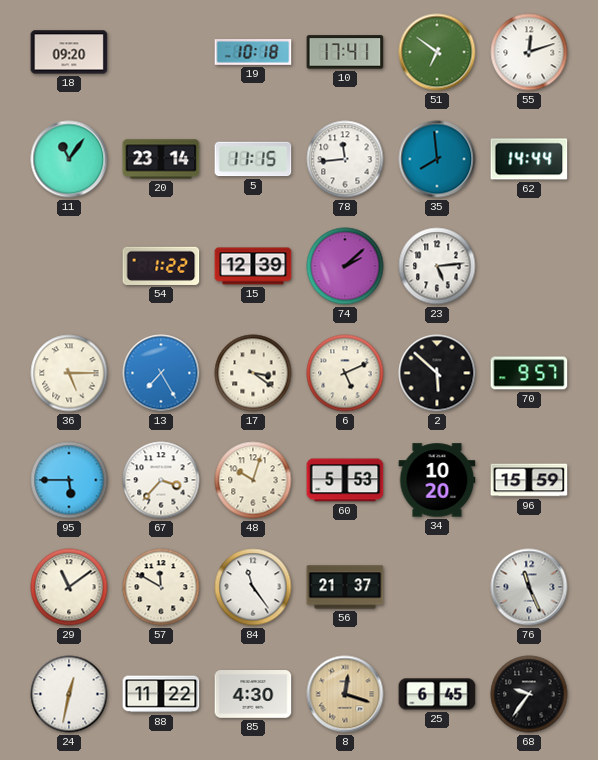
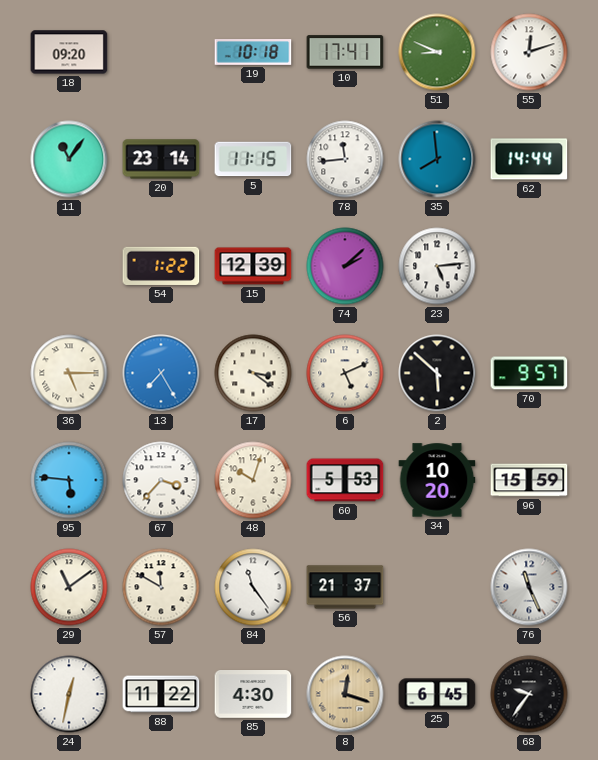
51: 6:51 -> 8:49 (437, 52)
95: 5:45 -> 5:46 (69, 480)
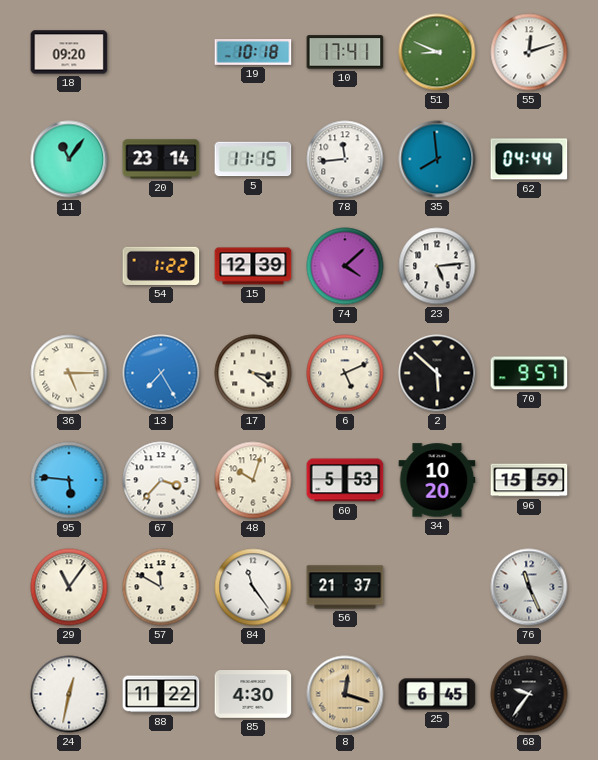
62: 14:44 -> 04:44 (529, 159)
74: 2:08 -> 4:08 (345, 266)
29: 11:09 -> 11:06 (69, 587)
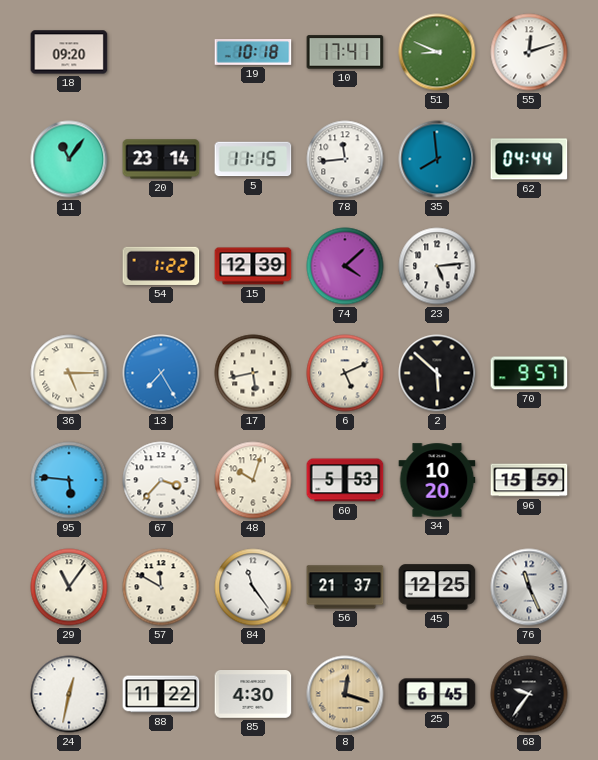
17: 3:21 -> 5:43 (253, 373)
45: none -> 12:25 (437, 587)
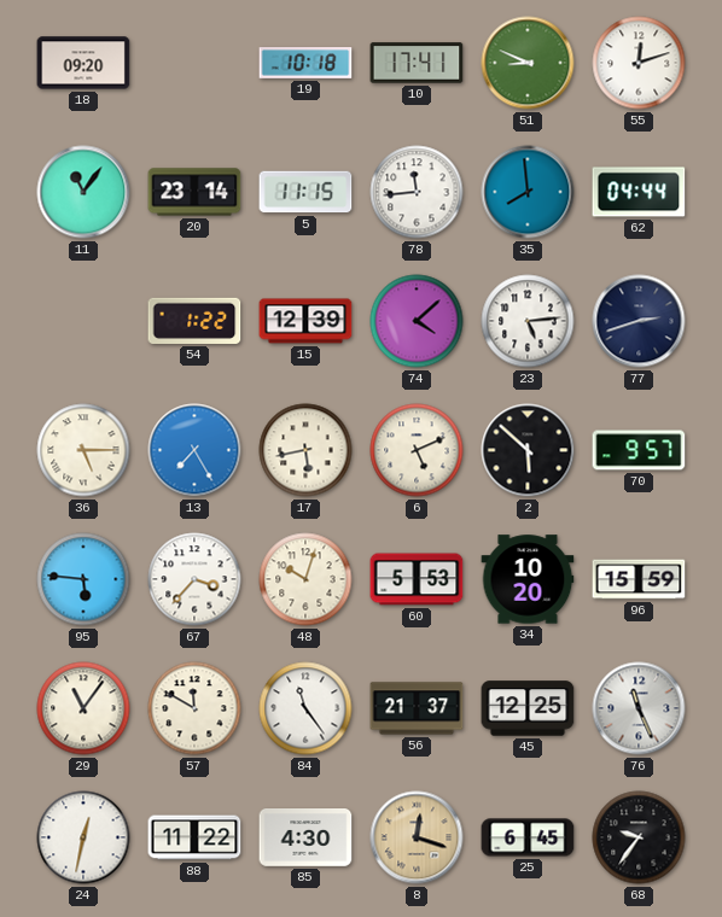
77: none -> 2:42 (639, 321)
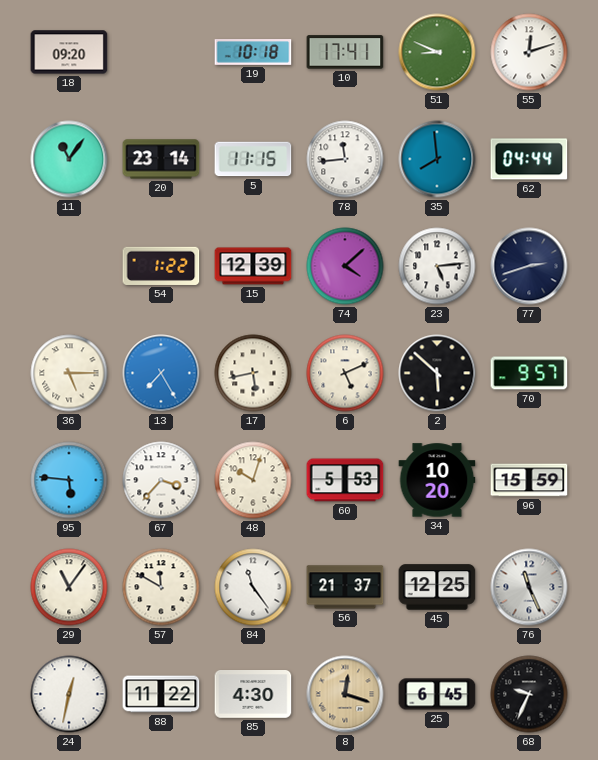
68: 9:36 -> 9:34 (529, 694)
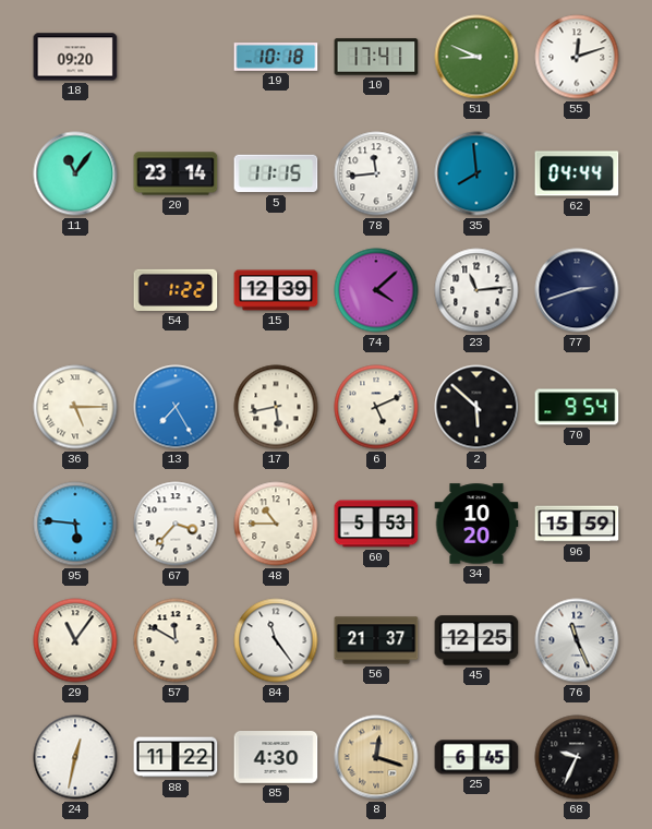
23: 5:14 -> 11:14 (476, 290)
70: 9:57 -> 9:54 (577, 407)
48: 10:03 -> 10:45 (276, 524)
